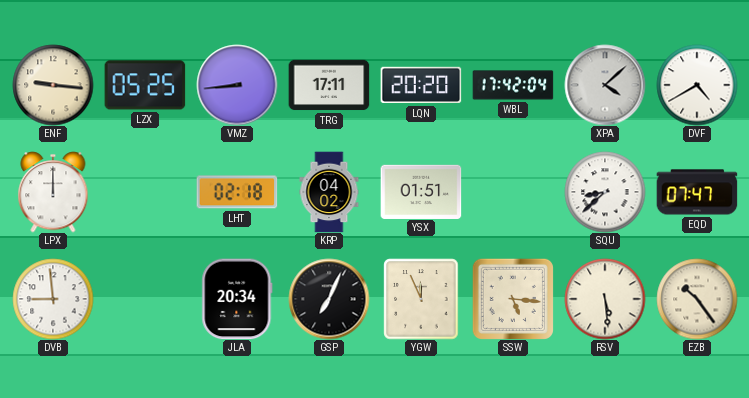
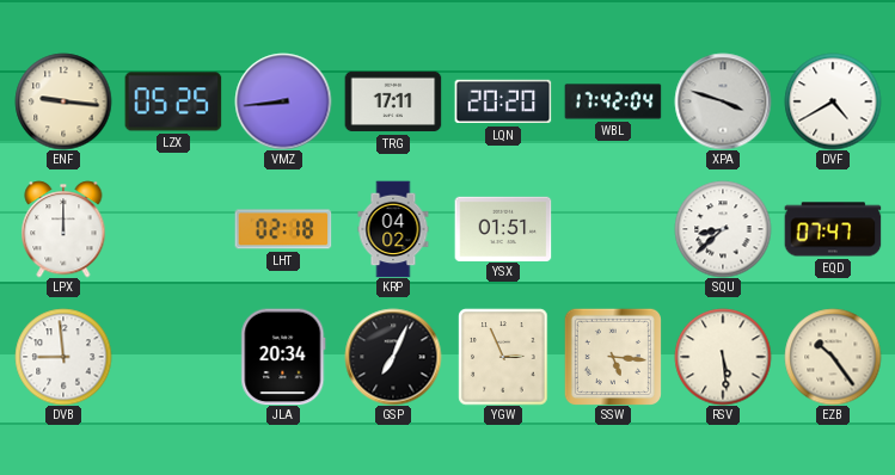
XPA: 4:08 -> 3:48 (723, 101)
YGW: 11:56 -> 2:56 (503, 357)
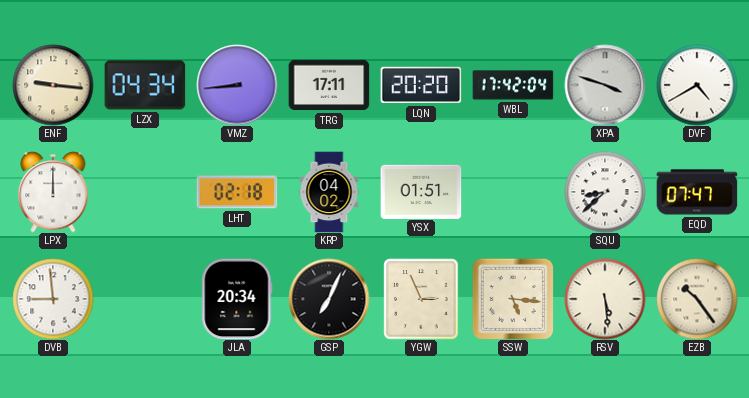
LZX: 05:25 -> 04:34 (145, 85)
